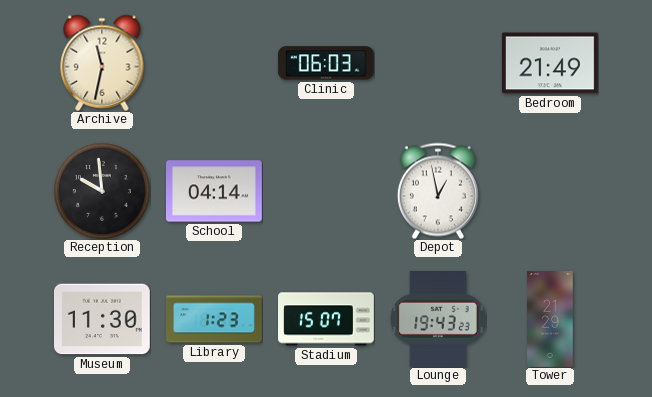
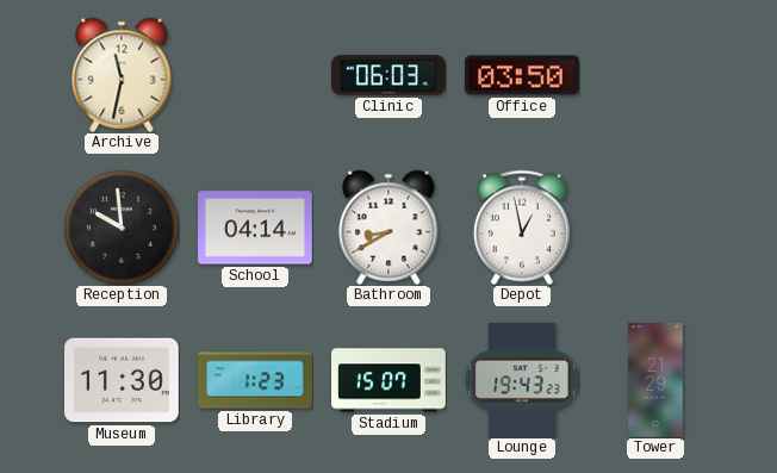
Office: none -> 03:50 (522, 75)
Bedroom: 21:49 -> none (550, 63)
Bathroom: none -> 8:40 (388, 228)
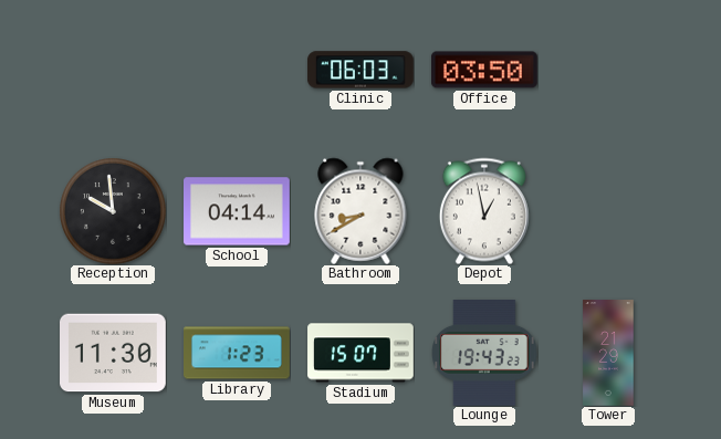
Archive: 11:32 -> none (122, 75)
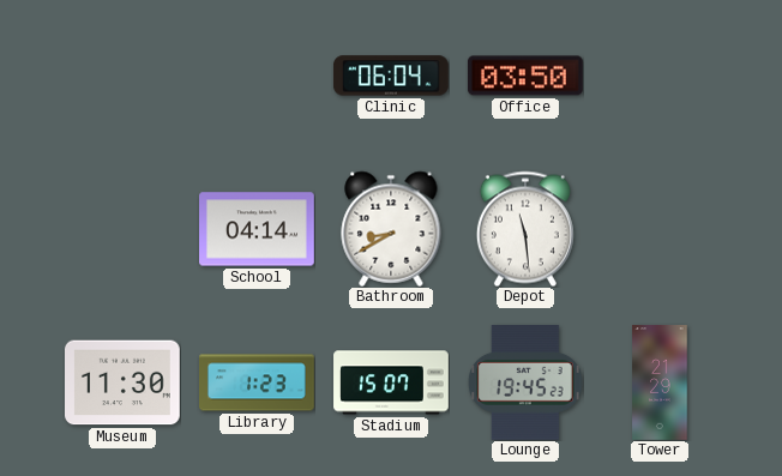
Clinic: 06:03 -> 06:04 (391, 76)
Reception: 9:59 -> none (113, 211)
Depot: 12:58 -> 11:29 (525, 229)
Lounge: 19:43 -> 19:45 (525, 384)
